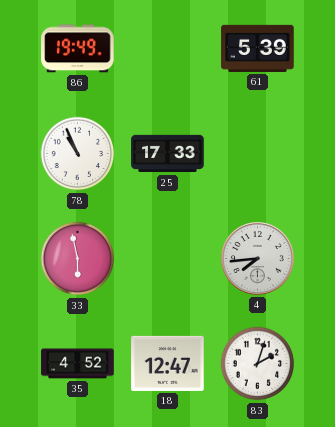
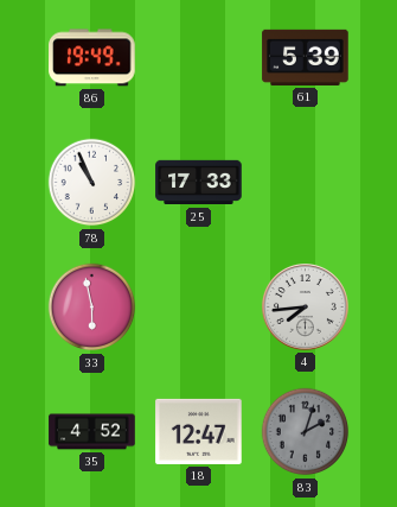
83 dial: white -> grey (306, 432)
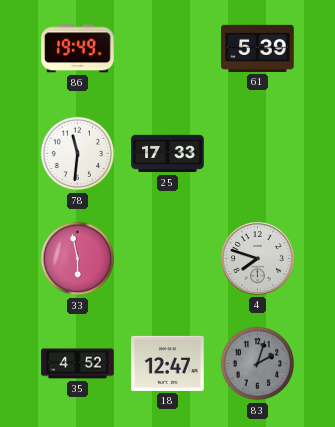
78: 10:56 -> 11:31 (78, 154)
4: 7:44 -> 7:48 (258, 259)
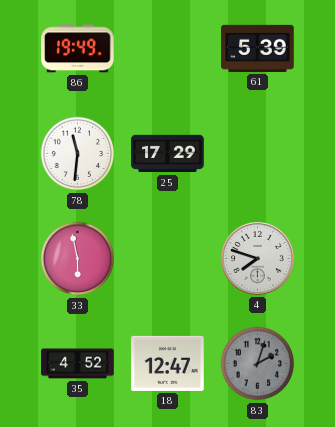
25: 17:33 -> 17:29 (168, 154)
